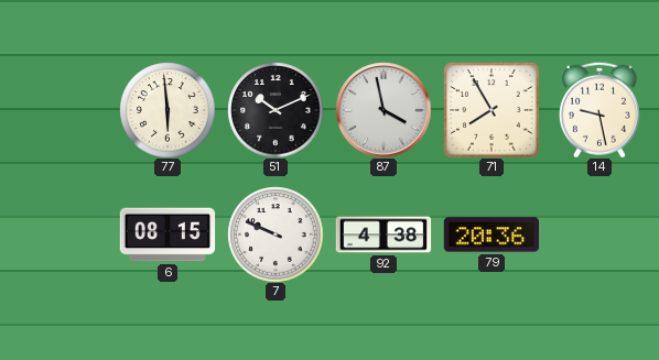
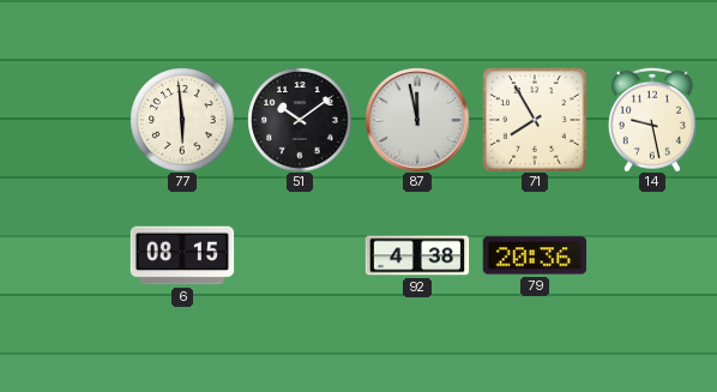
51: 10:11 -> 10:09 (300, 120)
87: 3:58 -> 11:58 (417, 120)
7: 9:49 -> none (276, 234)
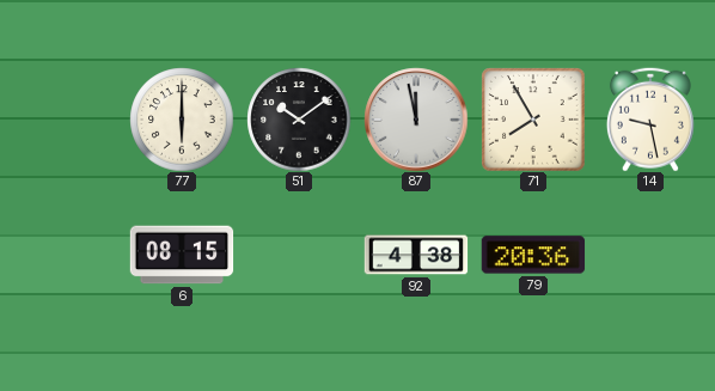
77: 5:59 -> 6:00 (182, 120)
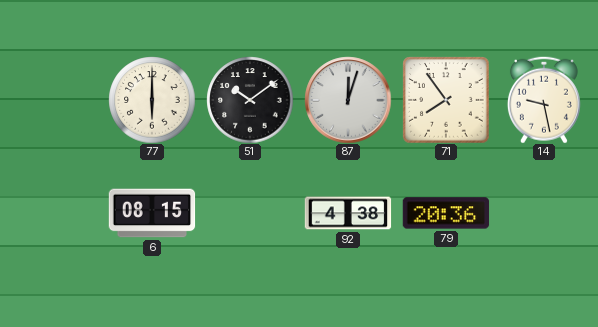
87: 11:58 -> 12:03 (348, 100)
71: 7:55 -> 7:54 (446, 100)
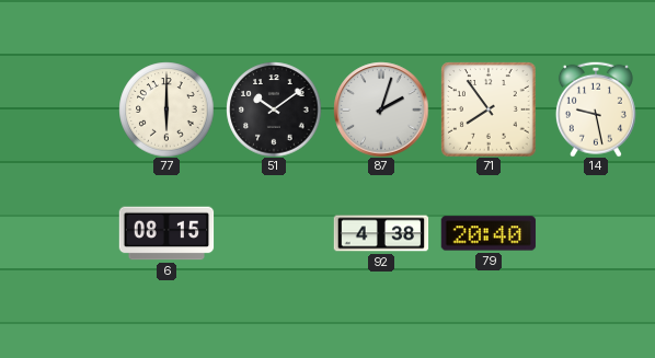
87: 12:03 -> 2:03 (381, 109)
79: 20:36 -> 20:40 (489, 233)
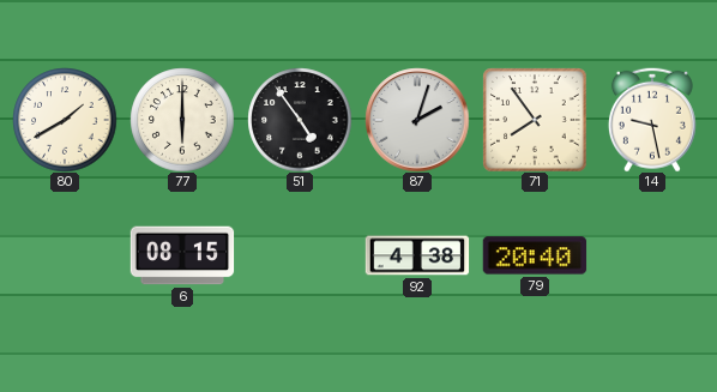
80: none -> 1:40 (65, 120)
51: 10:09 -> 4:54 (300, 120)
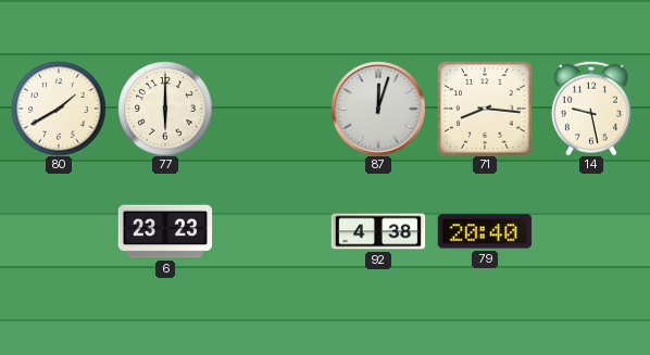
51: 4:54 -> none (300, 120)
87: 2:03 -> 12:03 (378, 109)
71: 7:54 -> 8:16 (485, 109)
6: 08:15 -> 23:23 (165, 231)
